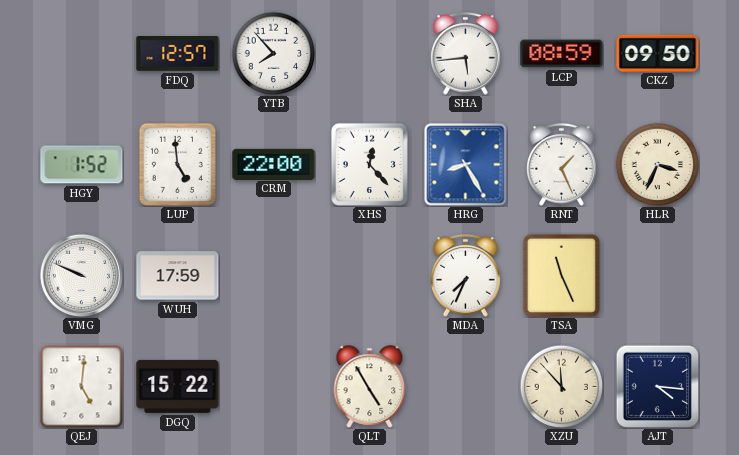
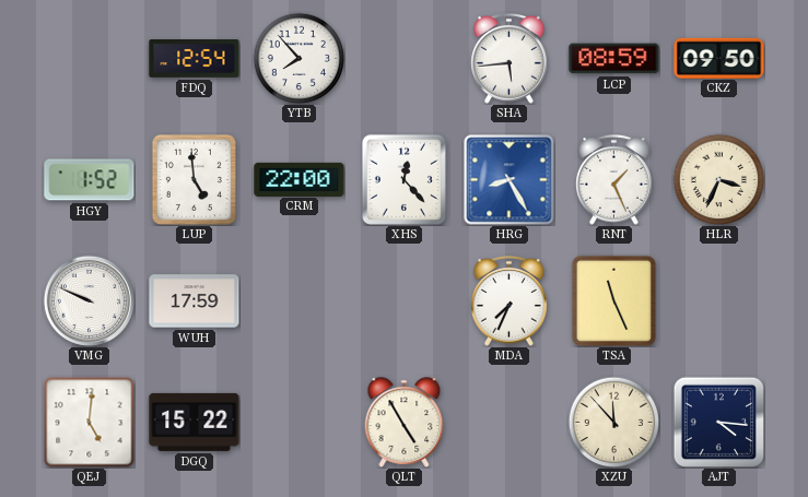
FDQ: 12:57 -> 12:54 (195, 59)
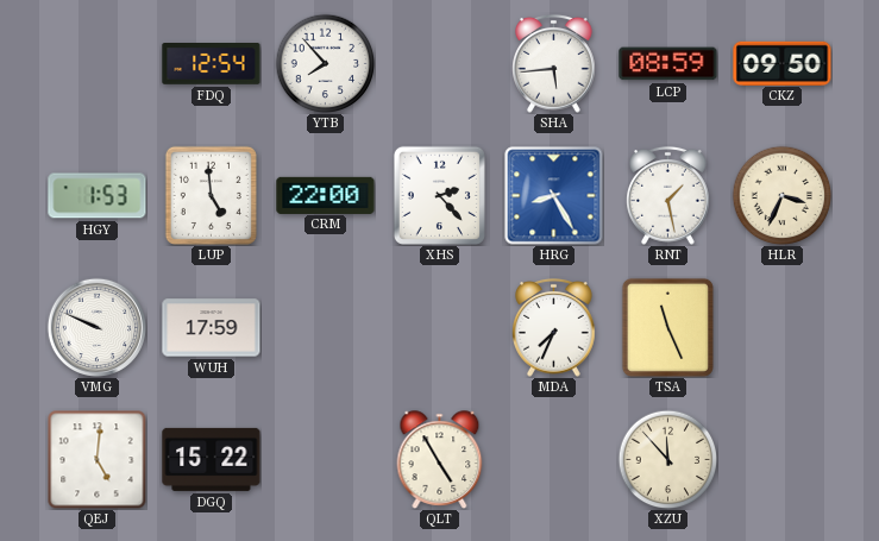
HGY: 1:52 -> 1:53 (98, 196)
XHS: 12:23 -> 2:23 (439, 195)
RNT: 1:26 -> 1:28 (668, 196)
AJT: 4:16 -> none (718, 422)
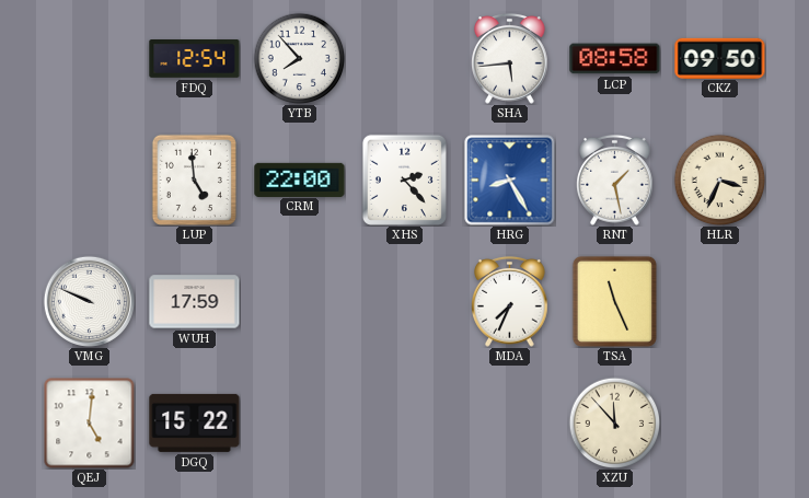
LCP: 08:59 -> 08:58 (615, 59)
HGY: 1:53 -> none (98, 196)
QLT: 4:55 -> none (440, 460)
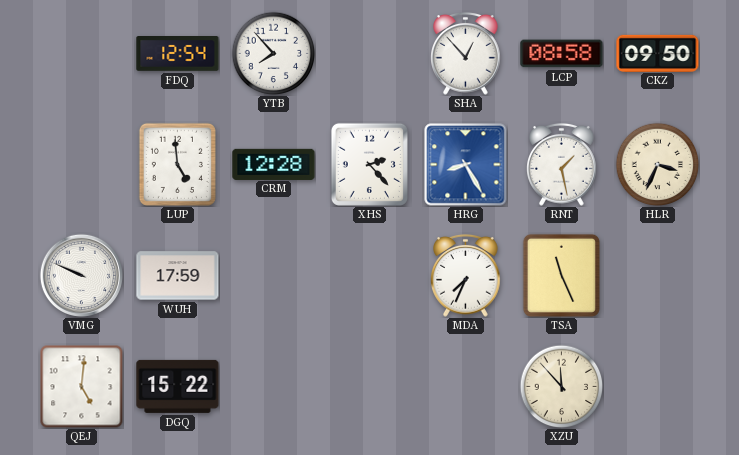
SHA: 5:44 -> 12:53 (466, 54)
CRM: 22:00 -> 12:28 (274, 164)
